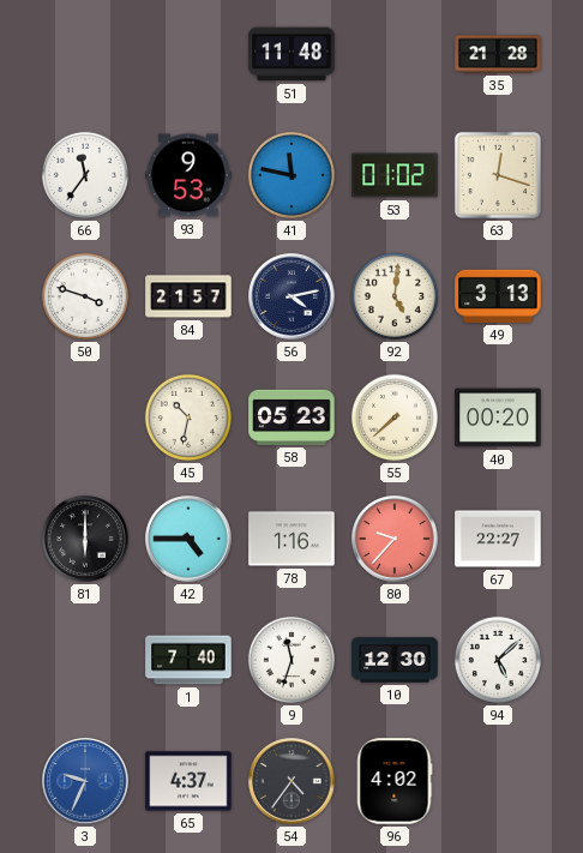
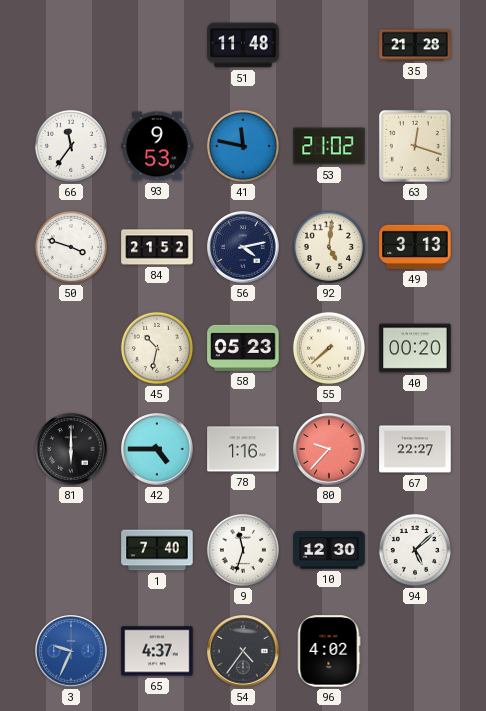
53: 01:02 -> 21:02 (329, 146)
84: 21:57 -> 21:52 (157, 247)
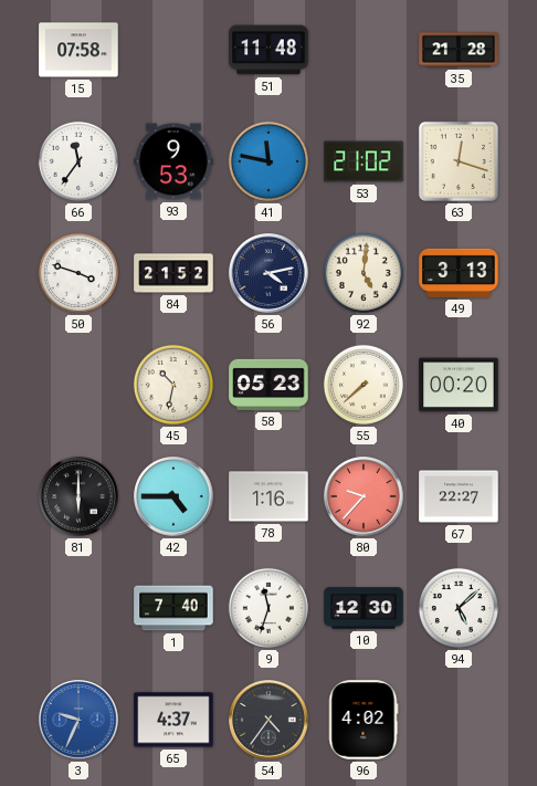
15: none -> 07:58 (78, 50)
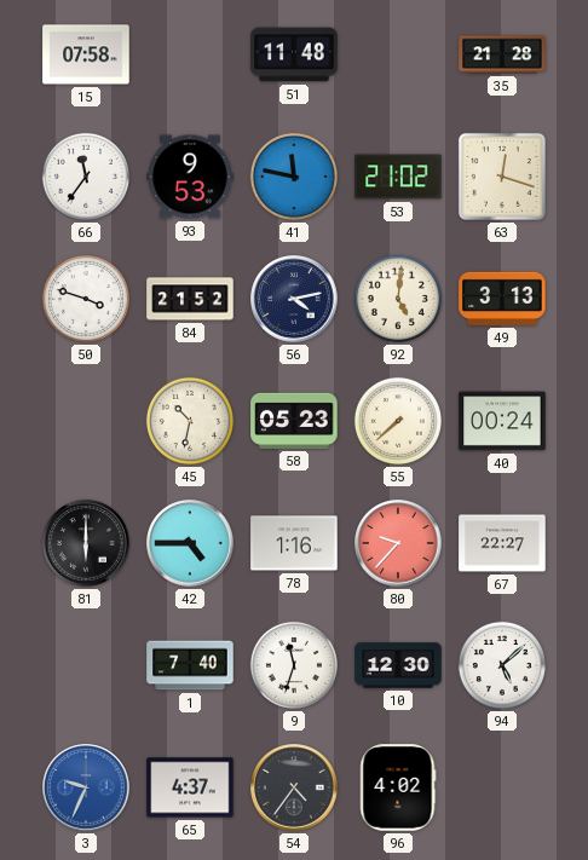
40: 00:20 -> 00:24 (502, 421)
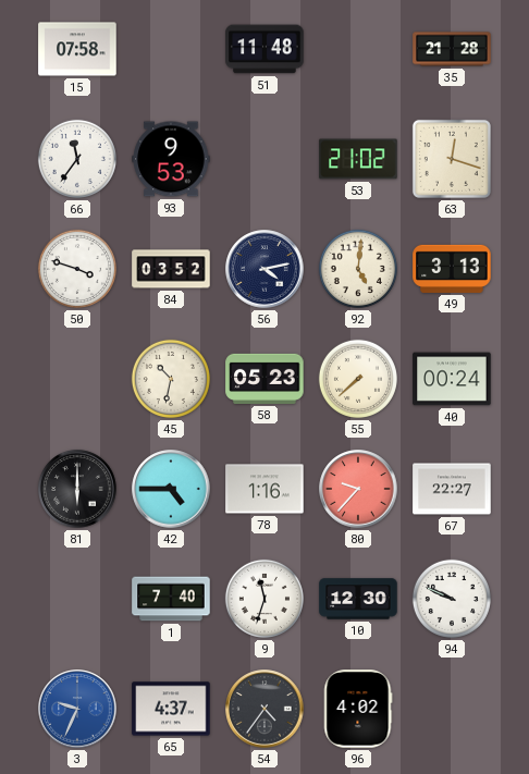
41: 11:47 -> none (294, 177)
84: 21:52 -> 03:52 (171, 269)
94: 5:08 -> 9:49 (452, 599)
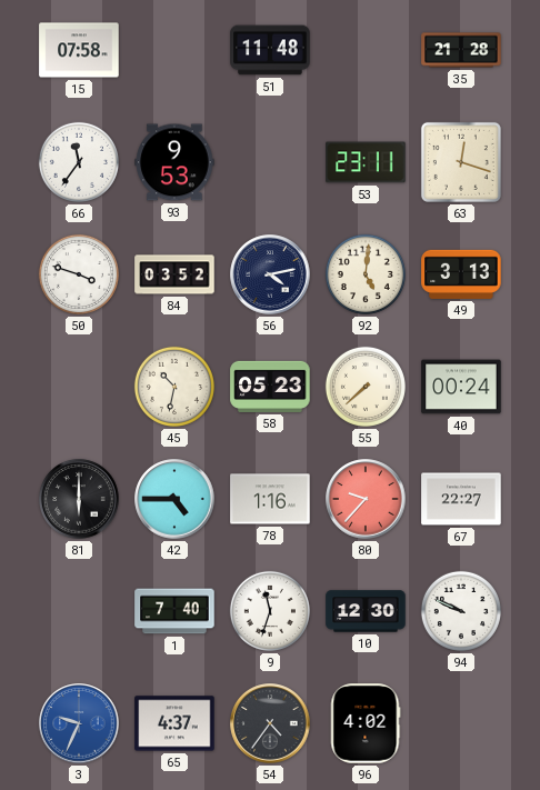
53: 21:02 -> 23:11 (366, 162)
